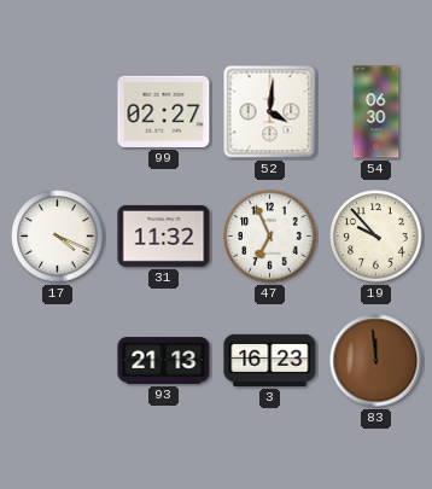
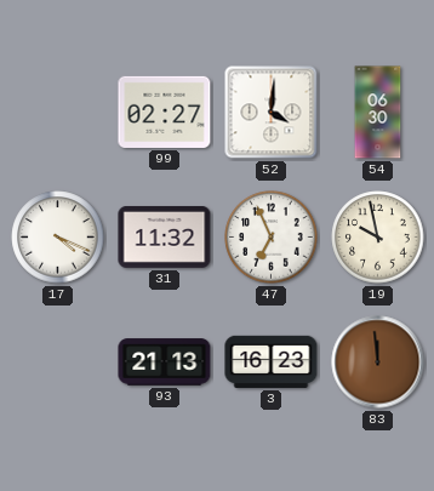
19: 9:53 -> 9:58 (378, 238)
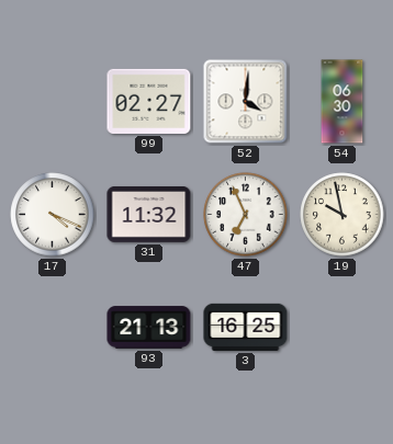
3: 16:23 -> 16:25 (246, 327)
83: 11:59 -> none (378, 362)
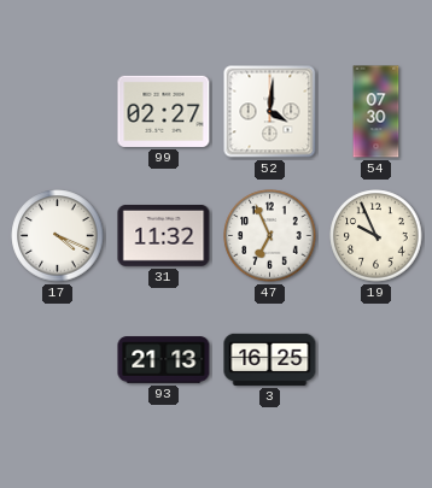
54: 06:30 -> 07:30 (376, 112)
19: 9:58 -> 9:56 (376, 236)
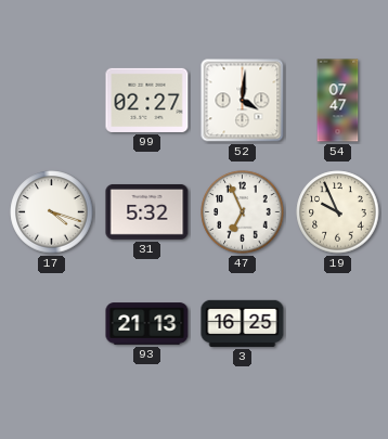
54: 07:30 -> 07:47 (338, 101)
17: 4:19 -> 4:18 (52, 212)
31: 11:32 -> 5:32 (147, 211)
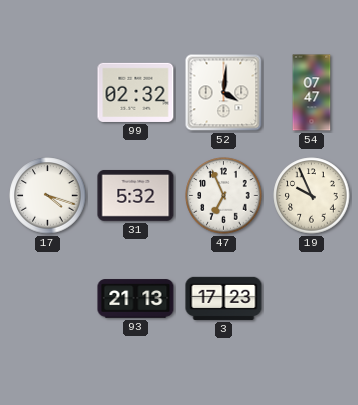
99: 02:27 -> 02:32 (136, 92)
3: 16:25 -> 17:23 (224, 298)
